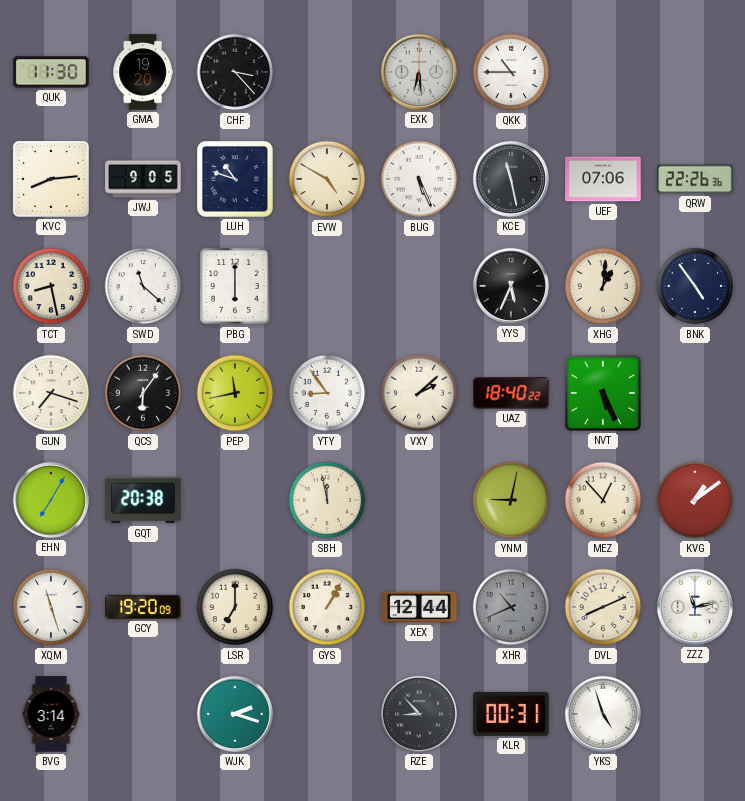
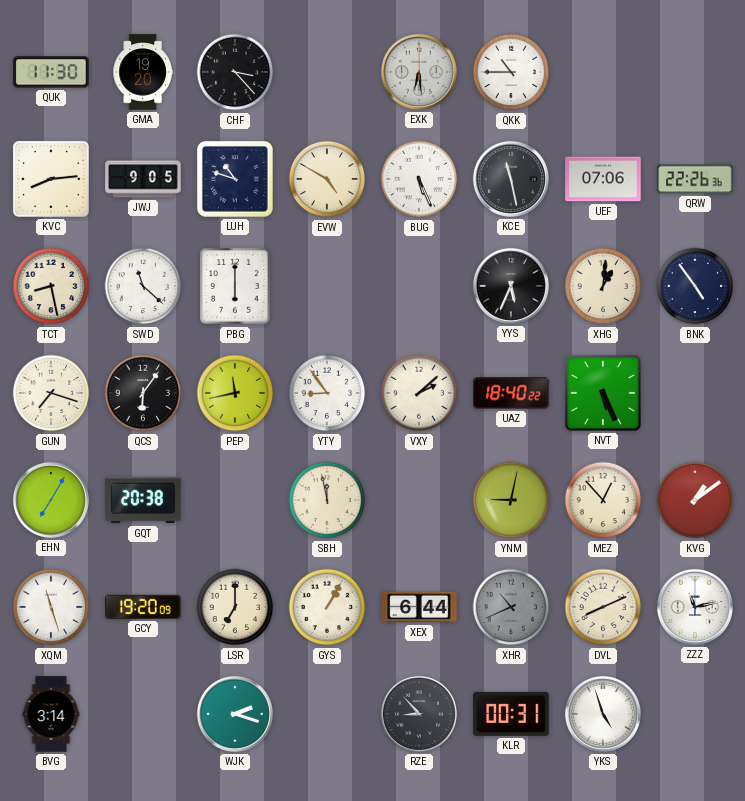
XEX: 12:44 -> 6:44 (419, 607)
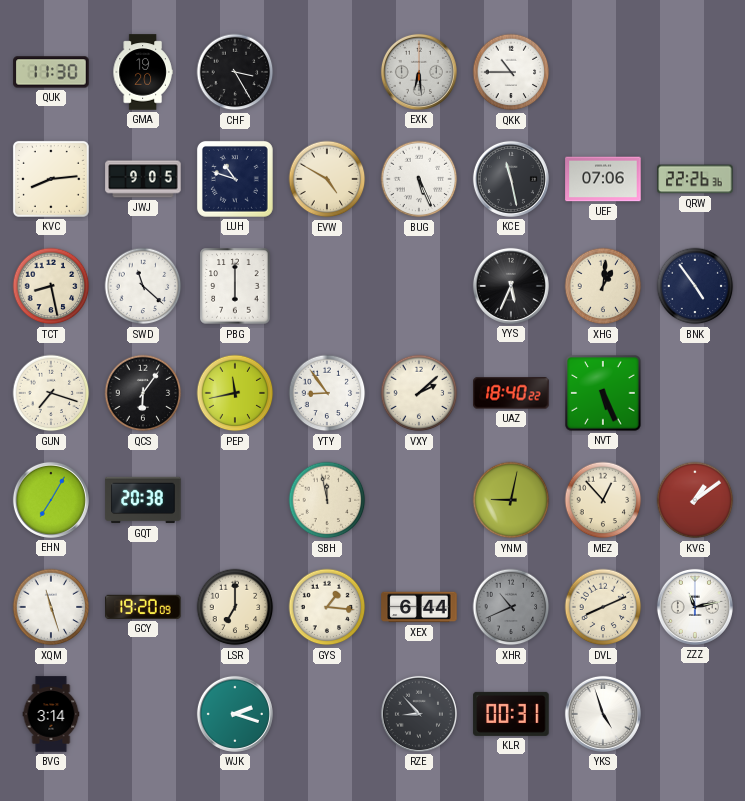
CHF: 3:23 -> 3:25 (235, 72)
GYS: 1:05 -> 1:16 (327, 607)
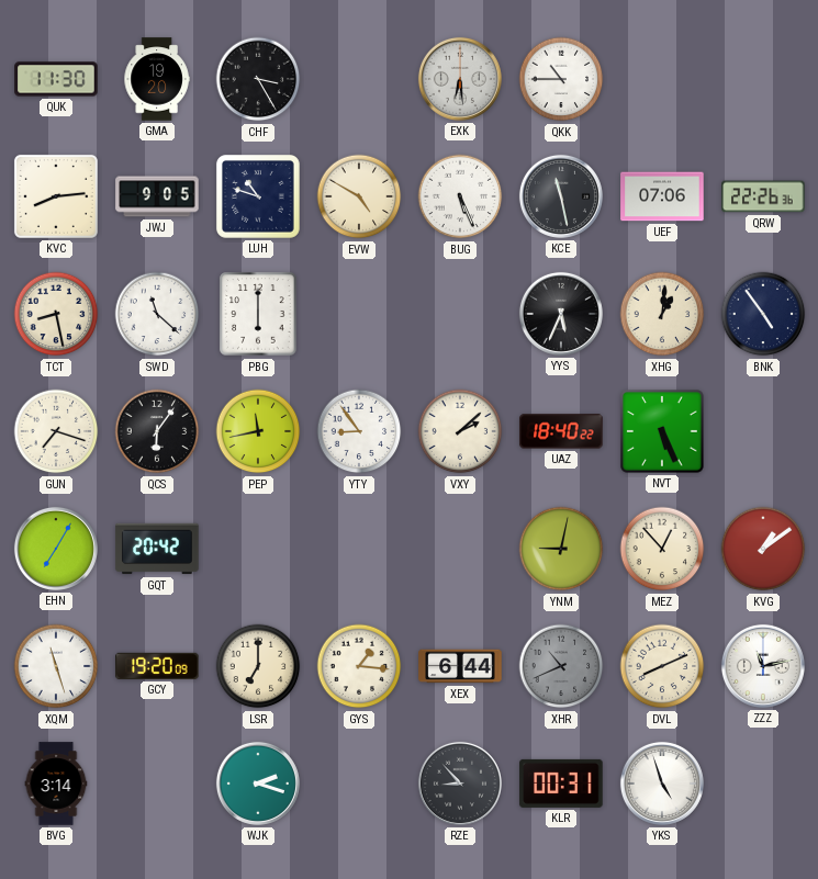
GQT: 20:38 -> 20:42 (157, 549)
SBH: 11:58 -> none (327, 500)
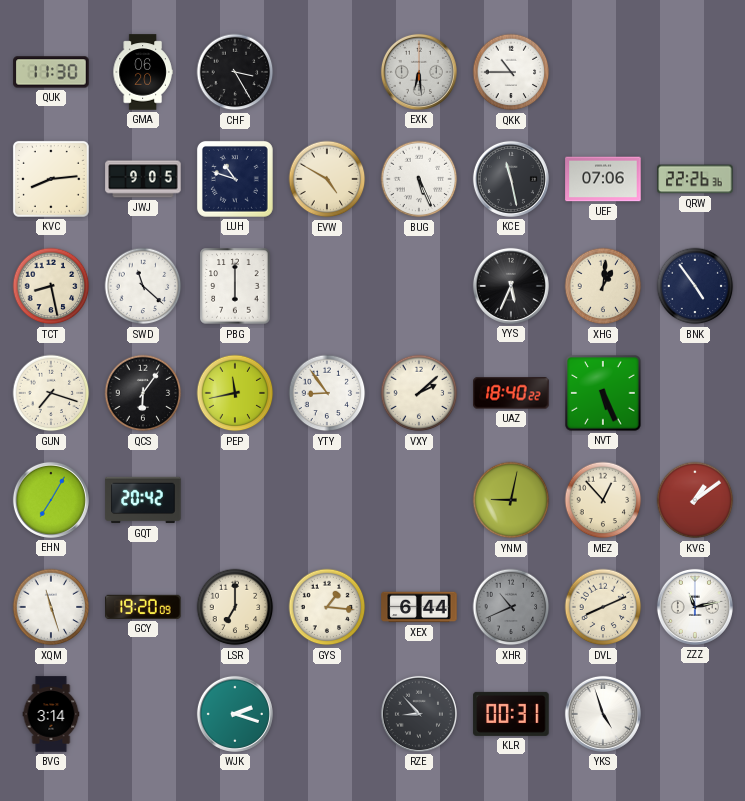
GMA: 19:20 -> 06:20 (143, 72)
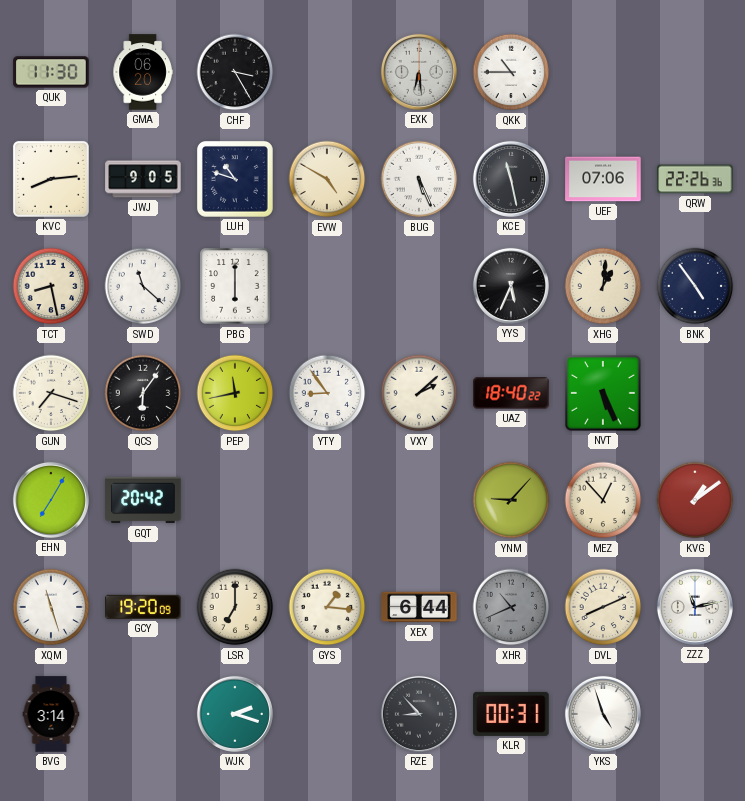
YNM: 9:02 -> 9:07 (511, 500)
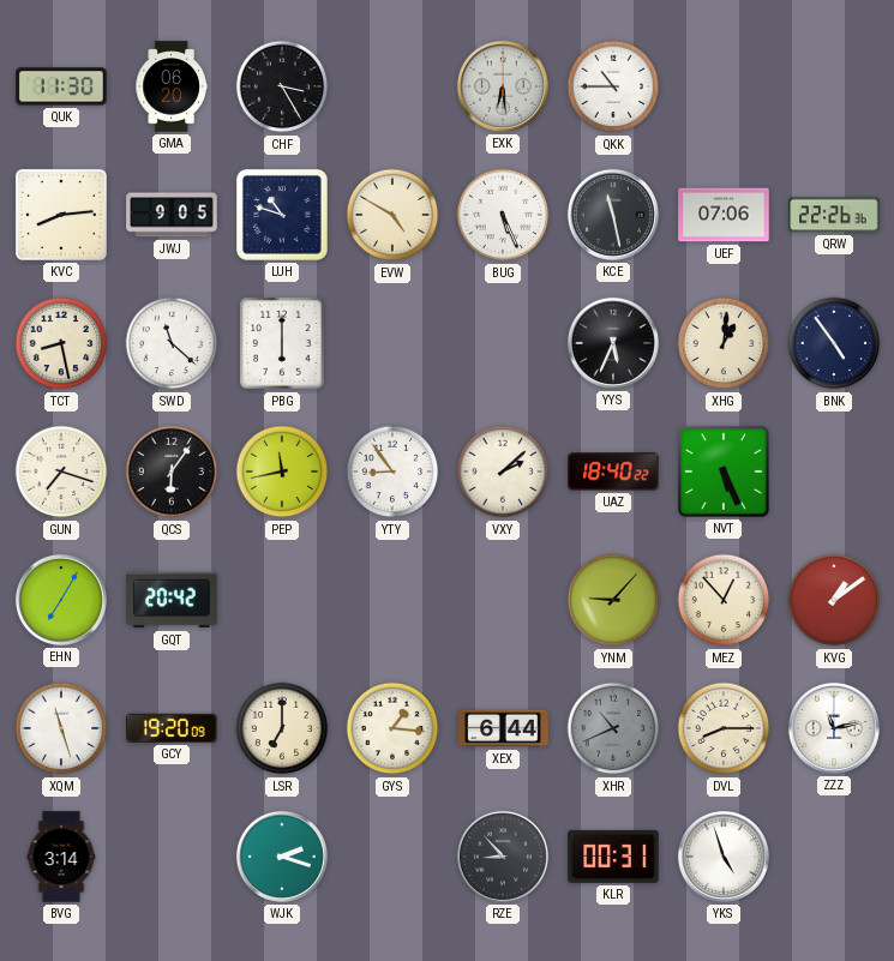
DVL: 8:11 -> 8:15 (724, 728)
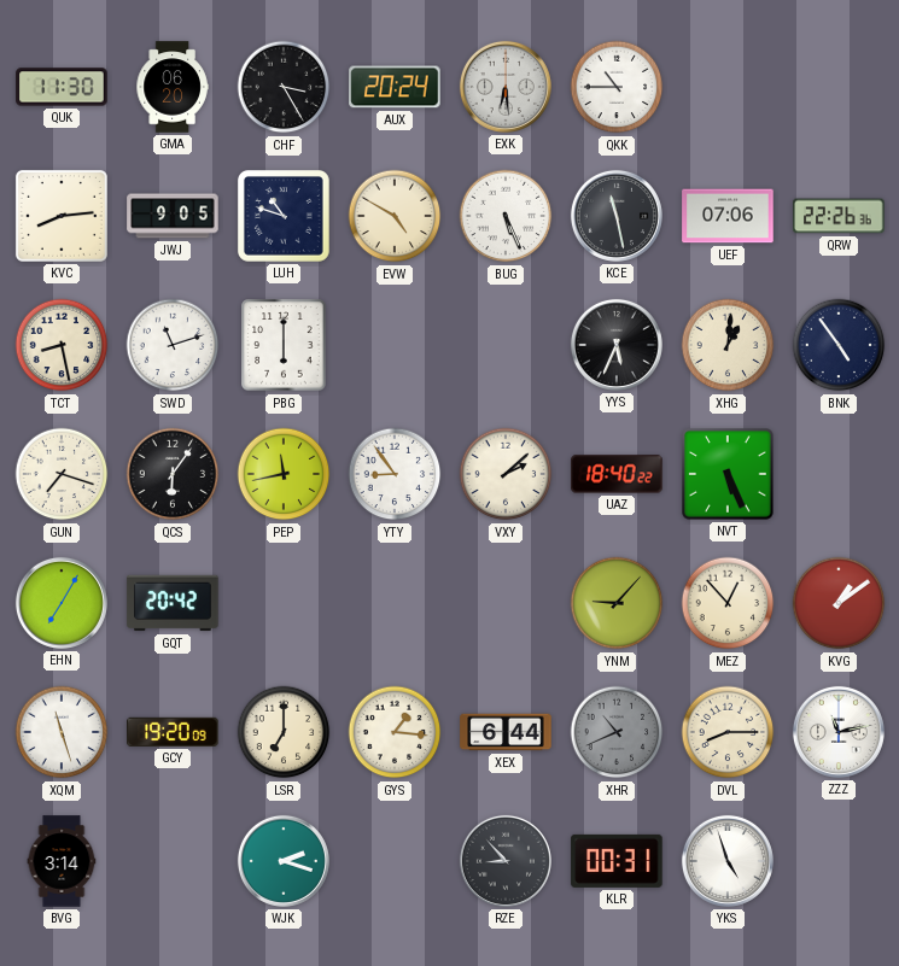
AUX: none -> 20:24 (395, 87)
SWD: 11:22 -> 11:12 (173, 345)
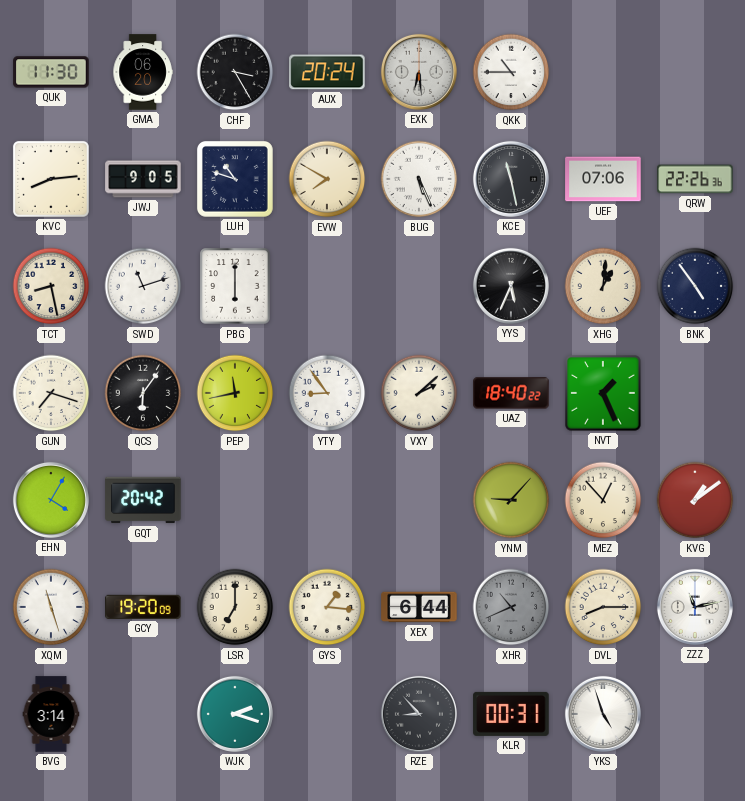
EVW: 4:50 -> 7:50 (327, 179)
NVT: 5:26 -> 1:26 (603, 393)
EHN: 7:05 -> 4:05 (51, 500)
